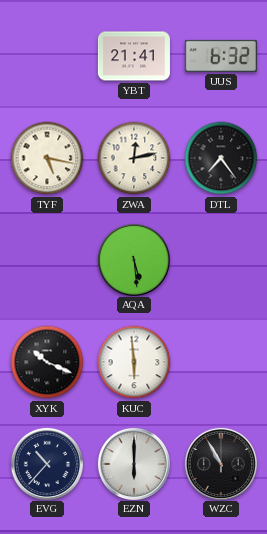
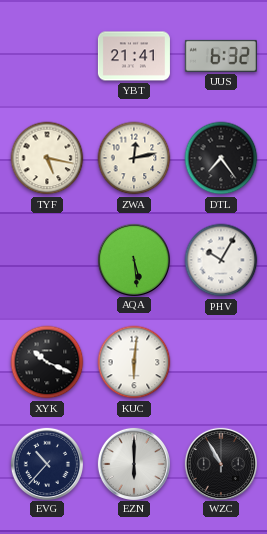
PHV: none -> 10:05 (221, 260)
KUC: 5:59 -> 6:01 (134, 362)
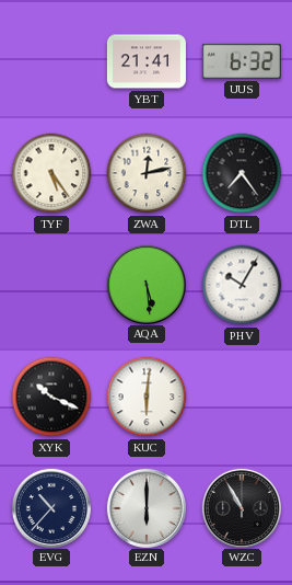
TYF: 5:17 -> 5:24 (51, 173)
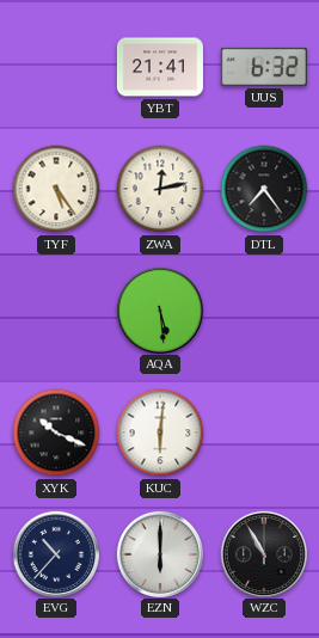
PHV: 10:05 -> none (242, 285)
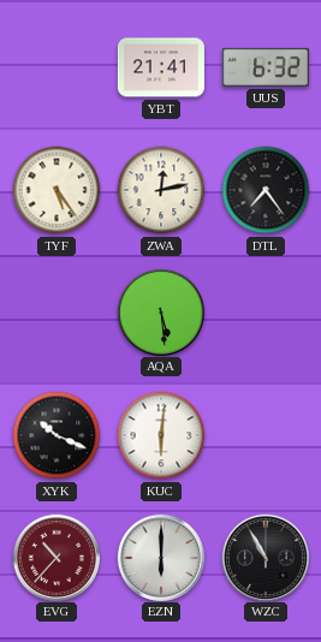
EVG dial: navy -> burgundy (55, 557)
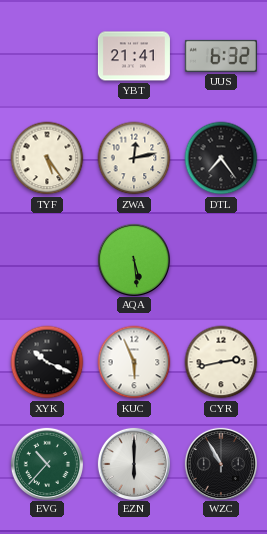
KUC: 6:01 -> 5:56 (134, 362)
CYR: none -> 2:43 (221, 362)
EVG dial: burgundy -> green (46, 463)
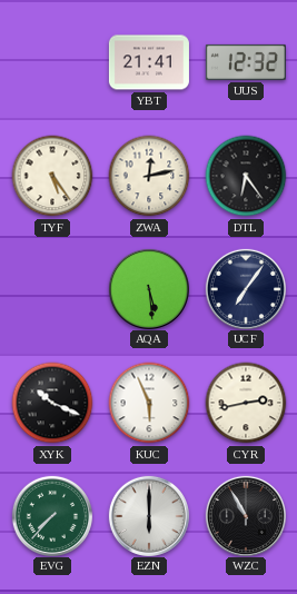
UUS: 6:32 -> 12:32 (246, 62)
DTL: 7:24 -> 6:24 (246, 176)
UCF: none -> 7:06 (245, 288)
EVG: 10:37 -> 7:37 (51, 515)
